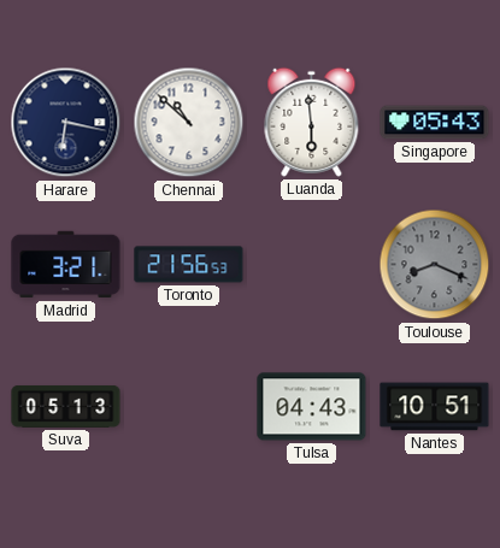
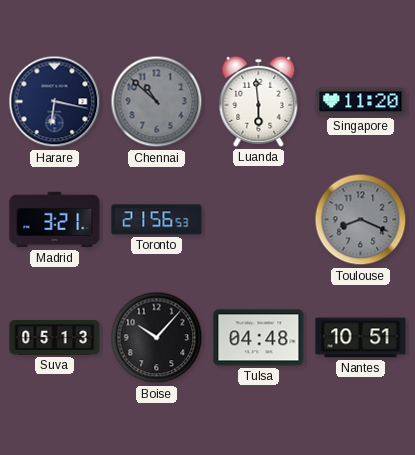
Chennai dial: white -> grey (157, 102)
Singapore: 05:43 -> 11:20 (361, 102)
Boise: none -> 10:07 (157, 338)
Tulsa: 04:43 -> 04:48 (259, 338)
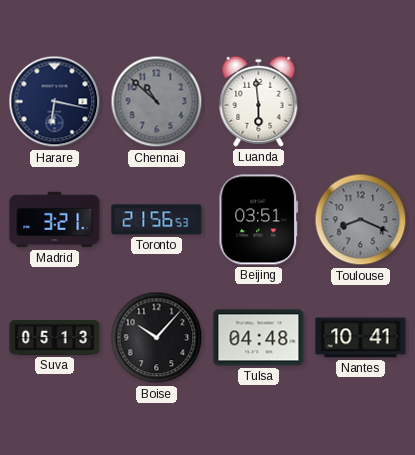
Singapore: 11:20 -> none (361, 102)
Beijing: none -> 03:51 (259, 220)
Nantes: 10:51 -> 10:41 (361, 338)
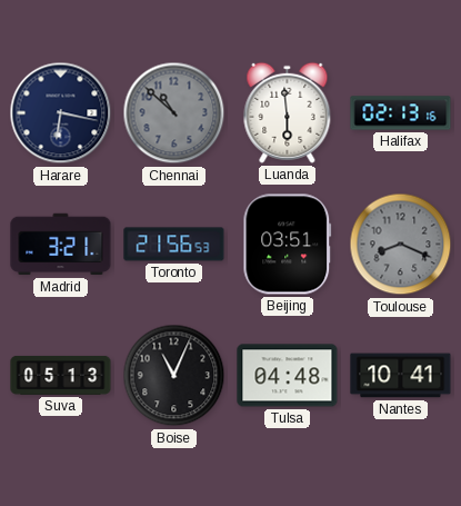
Halifax: none -> 02:13 (401, 113)
Boise: 10:07 -> 11:04 (174, 376)
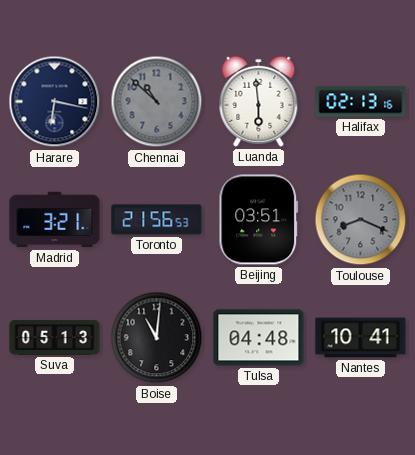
Boise: 11:04 -> 11:01 (157, 338)
